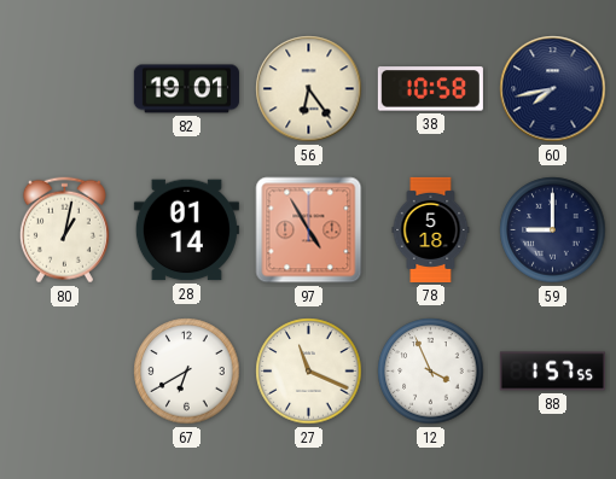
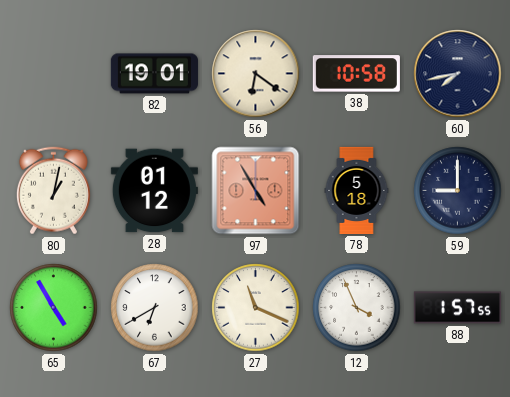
56: 6:24 -> 6:21 (256, 74)
28: 01:14 -> 01:12 (154, 191)
65: none -> 4:55 (54, 308)
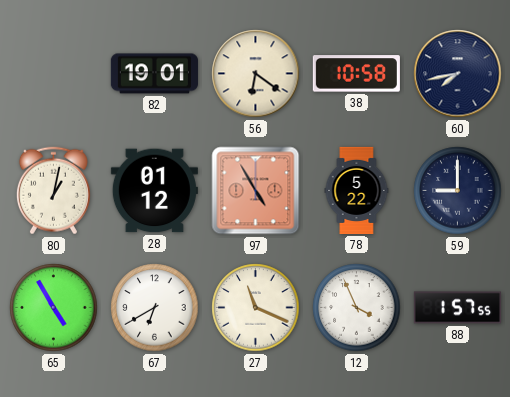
78: 5:18 -> 5:22 (357, 190)
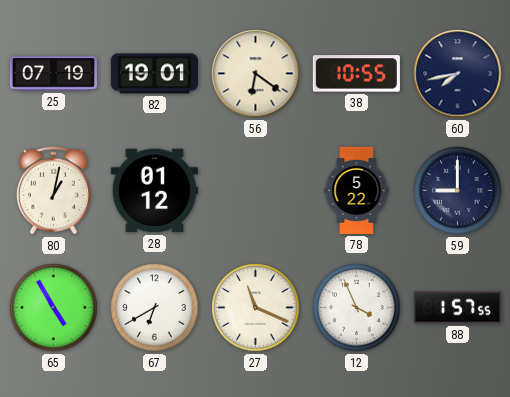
25: none -> 07:19 (53, 74)
38: 10:58 -> 10:55 (356, 74)
97: 4:55 -> none (256, 191)
